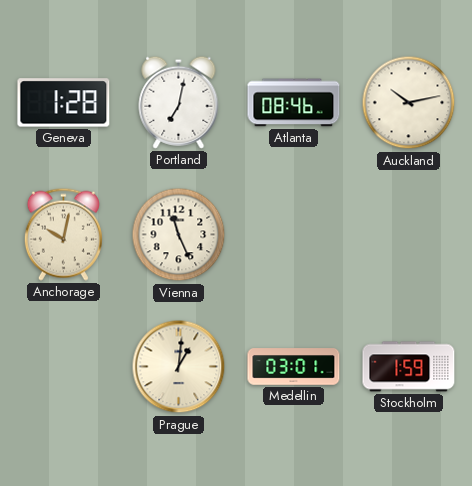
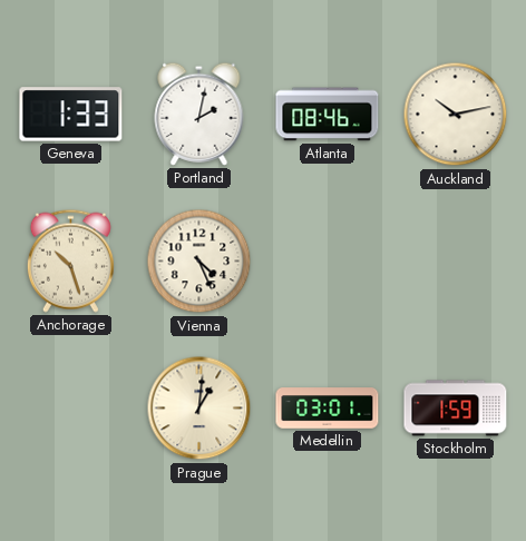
Geneva: 1:28 -> 1:33 (71, 115)
Portland: 7:02 -> 2:02 (199, 114)
Anchorage: 10:02 -> 10:27 (70, 260)
Vienna: 11:26 -> 4:26 (199, 262)
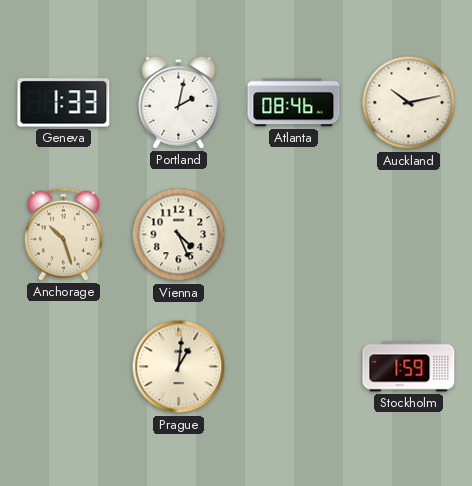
Medellin: 03:01 -> none (328, 409)
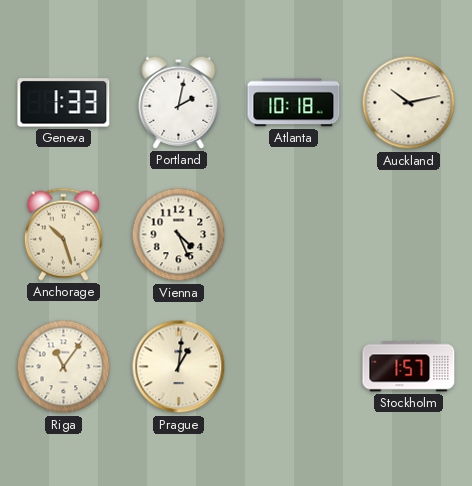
Atlanta: 08:46 -> 10:18 (294, 103)
Riga: none -> 11:06 (64, 367)
Stockholm: 1:59 -> 1:57 (409, 367)
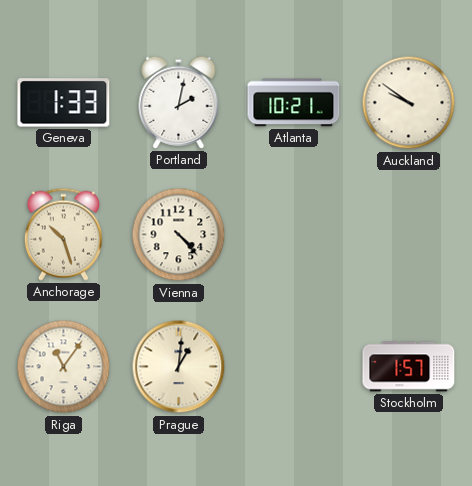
Atlanta: 10:18 -> 10:21 (294, 103)
Auckland: 10:13 -> 9:51 (409, 103)
Vienna: 4:26 -> 4:23 (179, 235)
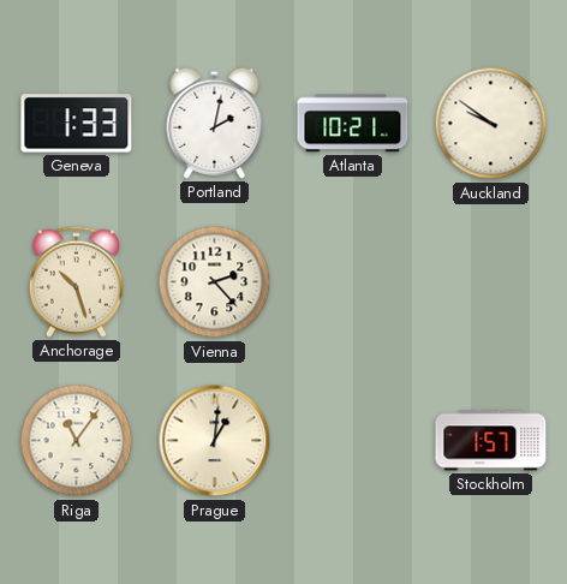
Vienna: 4:23 -> 2:23 (215, 282)
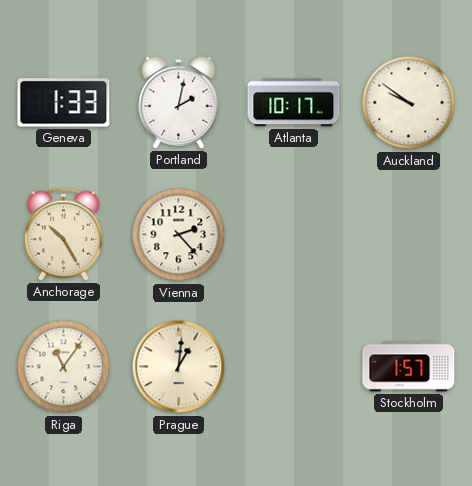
Atlanta: 10:21 -> 10:17 (294, 103)
Anchorage: 10:27 -> 10:25 (63, 234)
